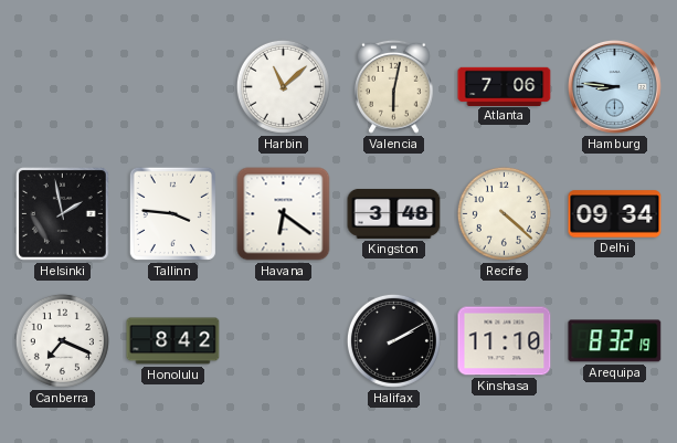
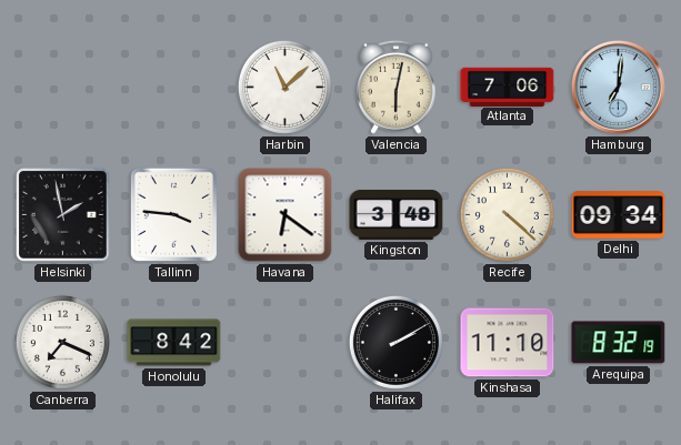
Hamburg: 8:46 -> 7:01 (618, 87)
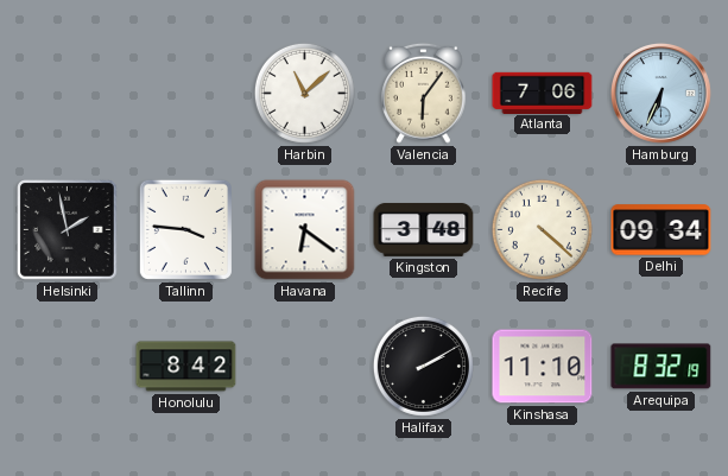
Valencia: 6:02 -> 6:06 (424, 93)
Hamburg: 7:01 -> 6:34 (660, 93)
Canberra: 7:19 -> none (62, 342)
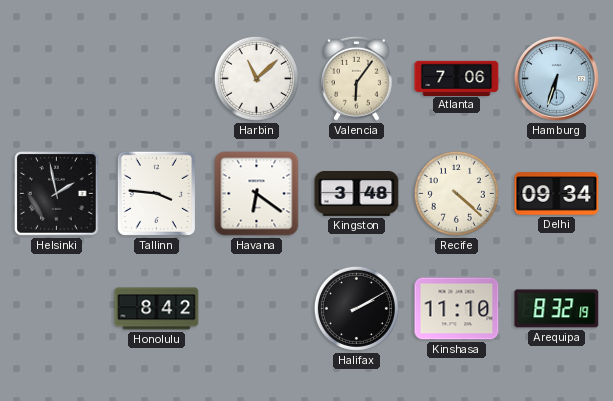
Hamburg: 6:34 -> 6:33 (556, 78)
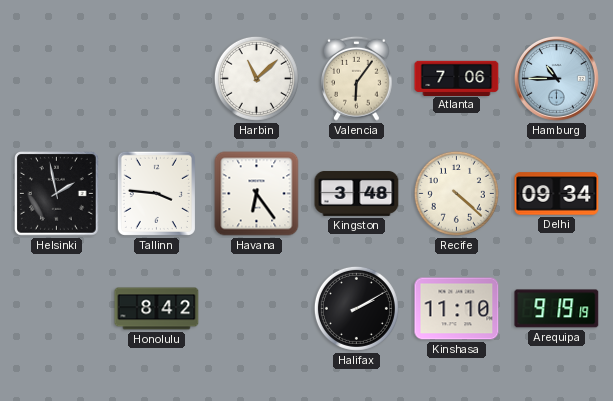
Hamburg: 6:33 -> 10:45 (556, 78)
Havana: 6:21 -> 6:24 (257, 194)
Arequipa: 8:32 -> 9:19 (557, 309)
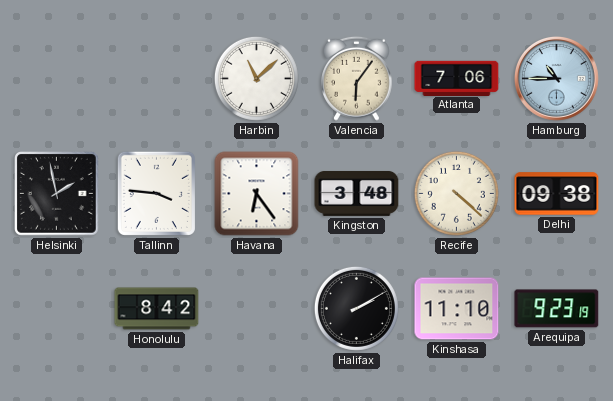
Delhi: 09:34 -> 09:38 (557, 194)
Arequipa: 9:19 -> 9:23 (557, 309)
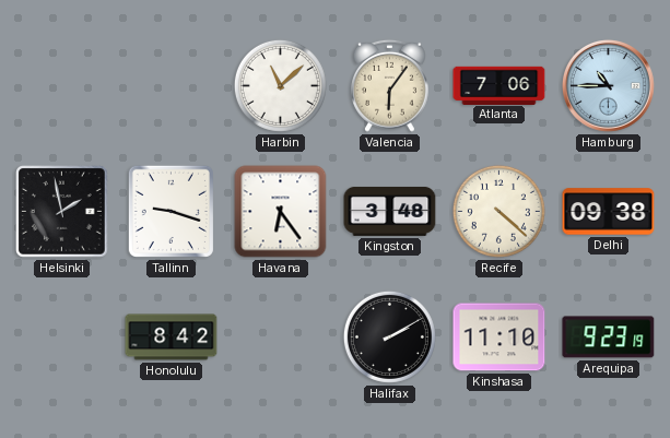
Tallinn: 3:46 -> 9:18 (171, 211)
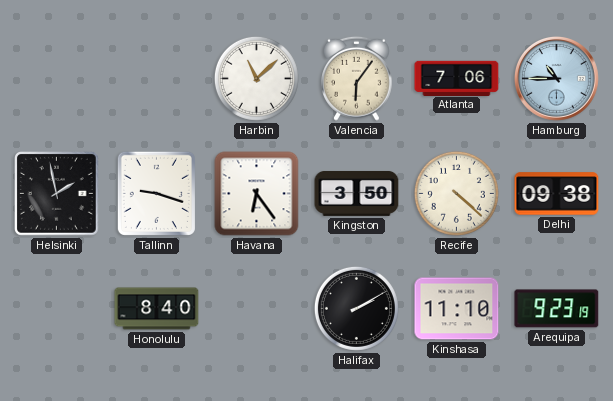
Kingston: 3:48 -> 3:50 (357, 193)
Honolulu: 8:42 -> 8:40 (157, 309)
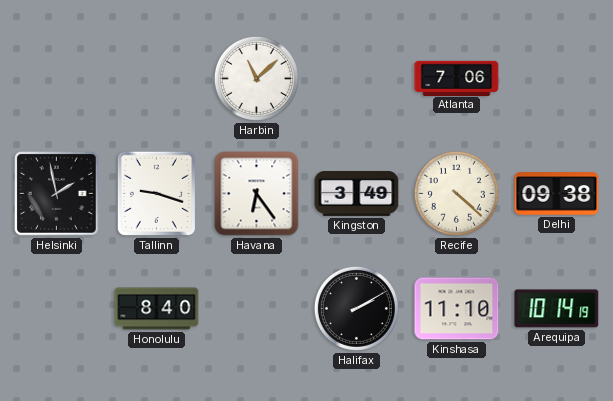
Valencia: 6:06 -> none (357, 78)
Hamburg: 10:45 -> none (556, 78)
Kingston: 3:50 -> 3:49 (357, 193)
Arequipa: 9:23 -> 10:14 (557, 309)
